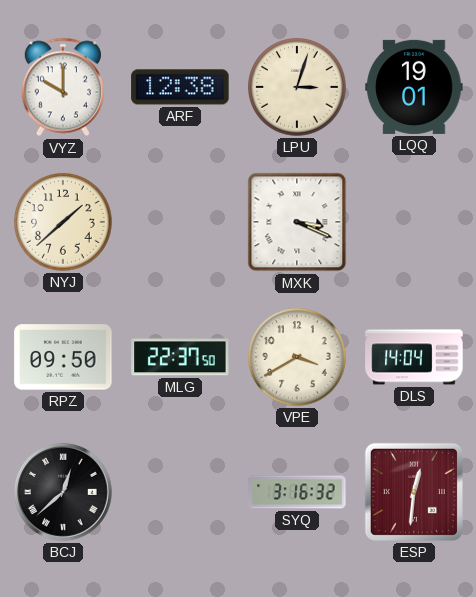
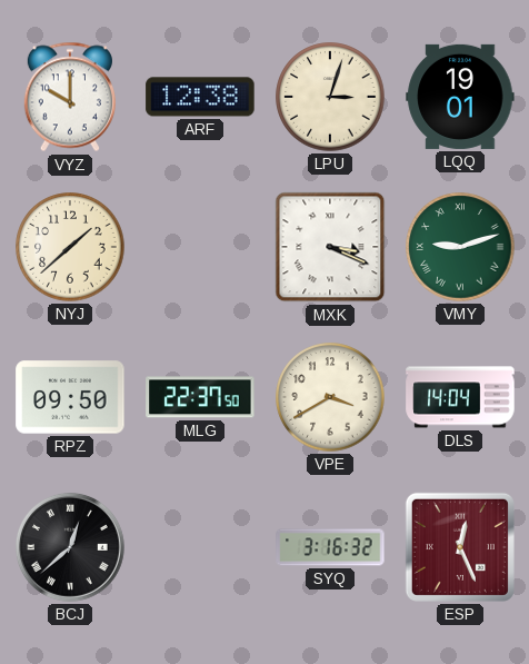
VMY: none -> 9:12 (460, 247)
ESP: 12:31 -> 12:26 (460, 547)
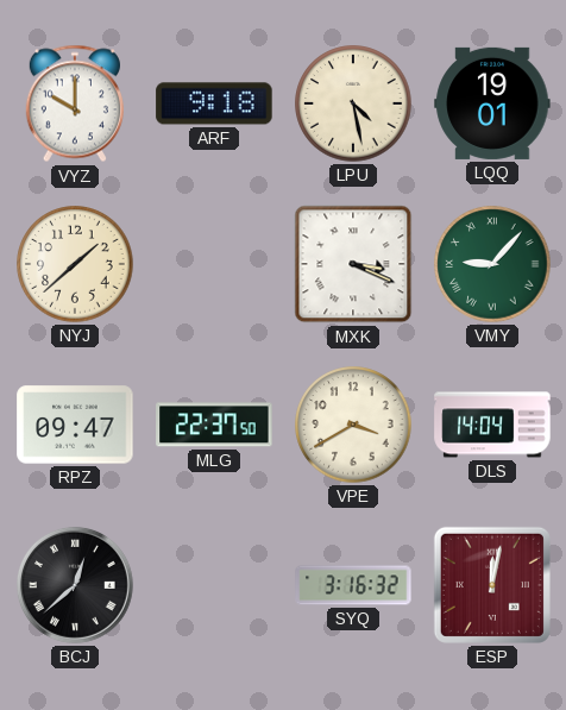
ARF: 12:38 -> 9:18 (214, 103)
LPU: 3:03 -> 4:28 (353, 103)
VMY: 9:12 -> 9:07 (492, 264)
RPZ: 09:50 -> 09:47 (75, 425)
ESP: 12:26 -> 12:02 (492, 585)
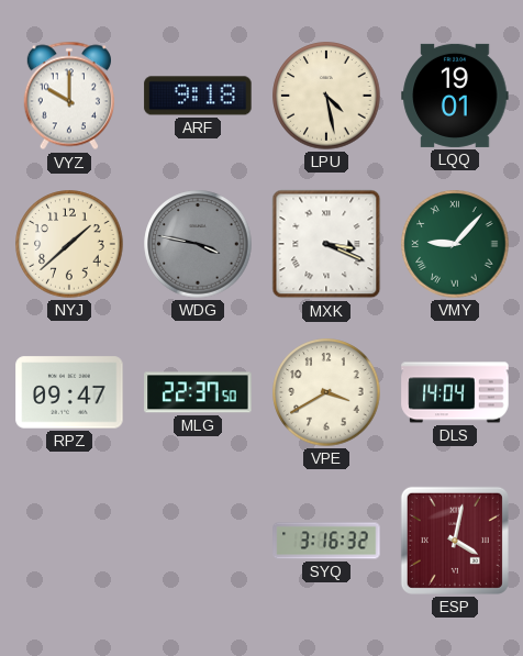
WDG: none -> 3:47 (198, 244)
BCJ: 12:38 -> none (75, 585)
ESP: 12:02 -> 4:02 (455, 541)
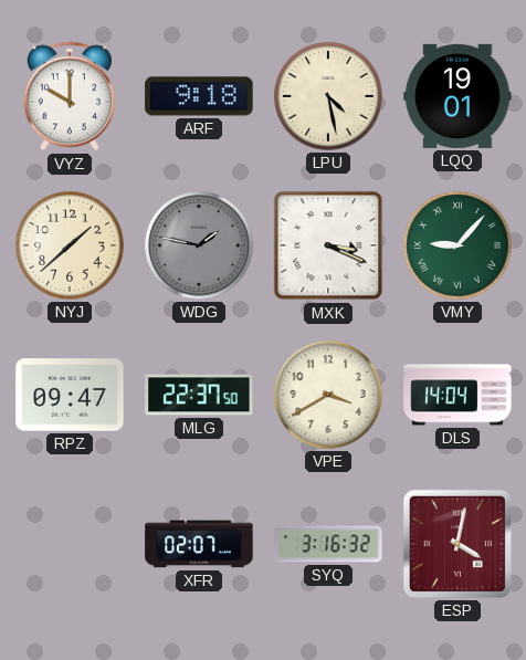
WDG: 3:47 -> 1:47 (199, 245)
XFR: none -> 02:07 (199, 544)
